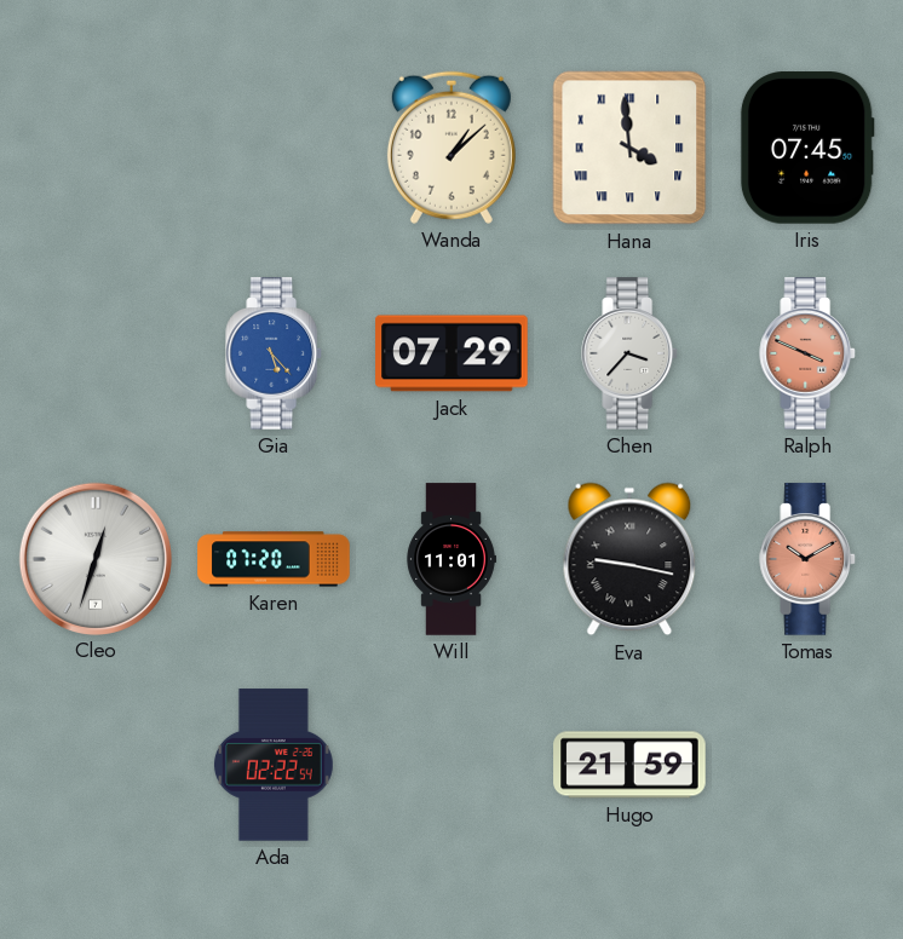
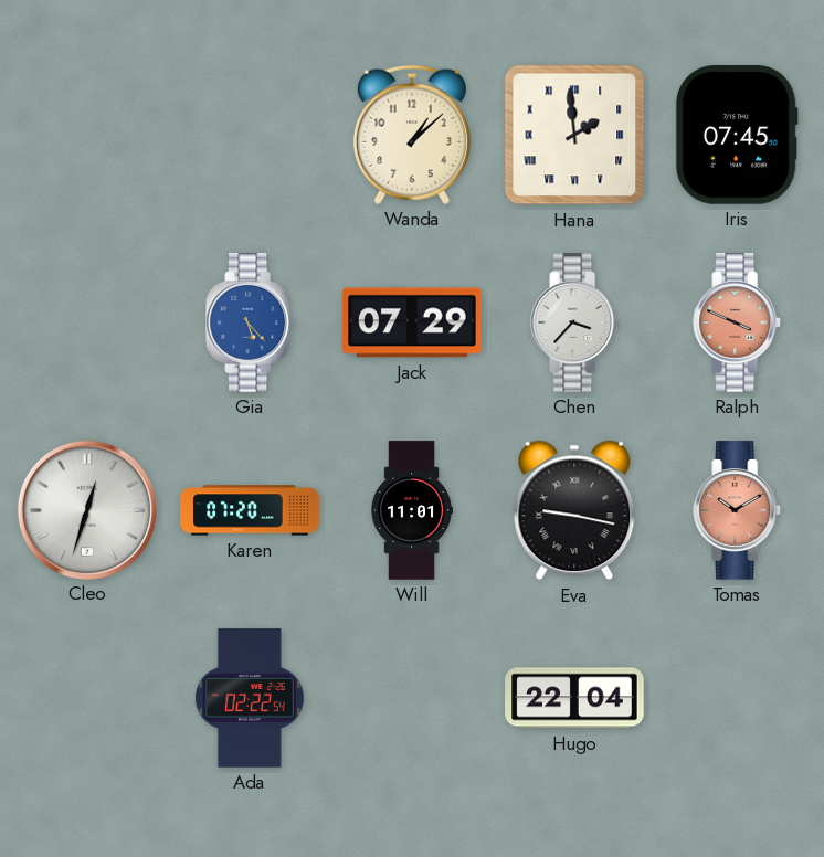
Hana: 3:59 -> 1:59 (574, 135)
Hugo: 21:59 -> 22:04 (574, 698)
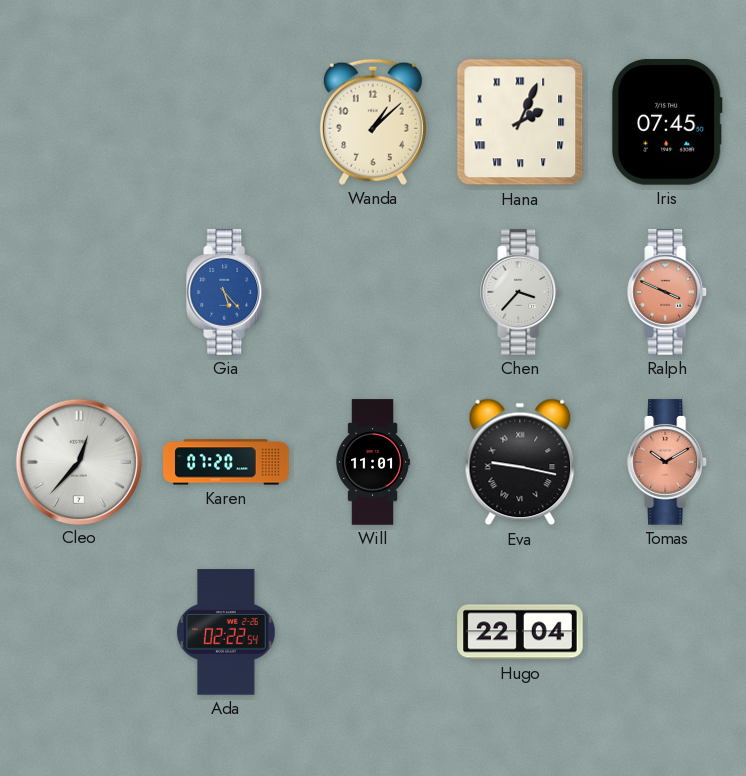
Hana: 1:59 -> 2:04 (520, 122)
Jack: 07:29 -> none (412, 322)
Cleo: 12:33 -> 12:37 (78, 461)
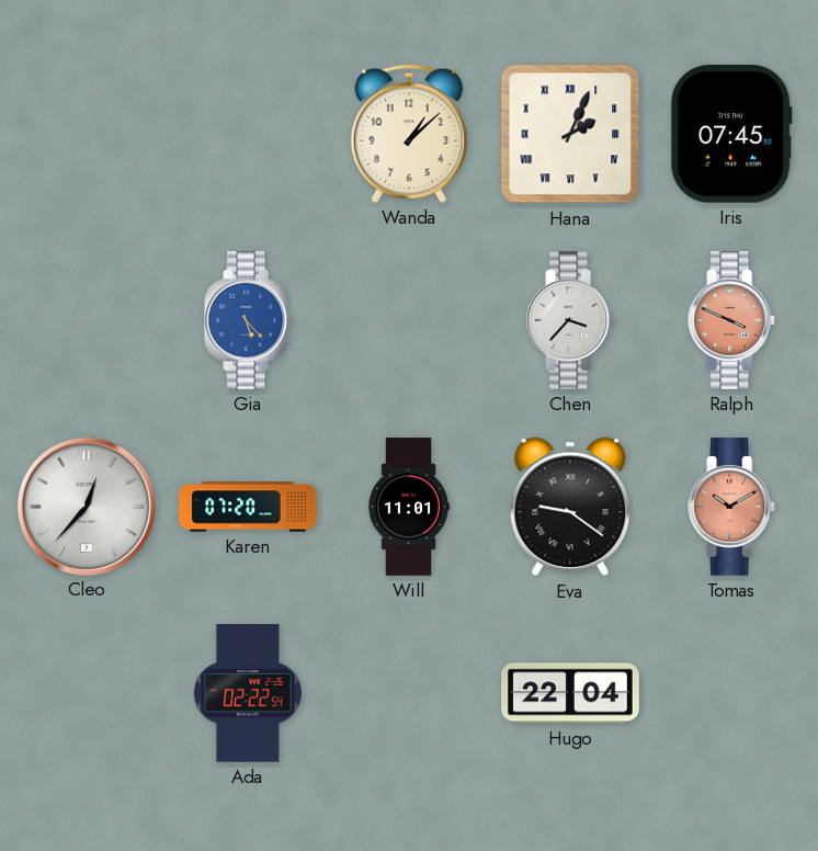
Eva: 9:17 -> 9:21 (570, 507)
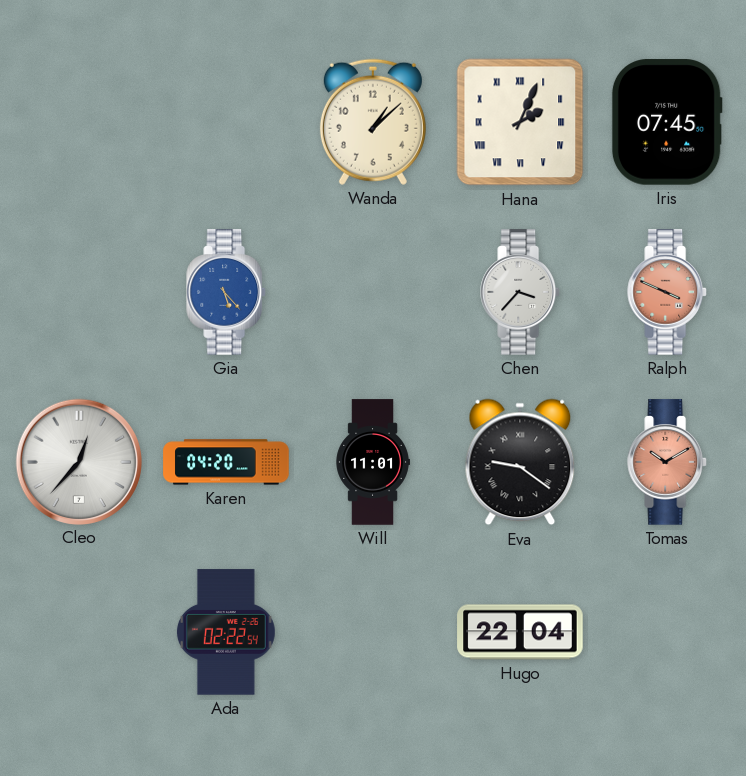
Karen: 07:20 -> 04:20 (226, 462)
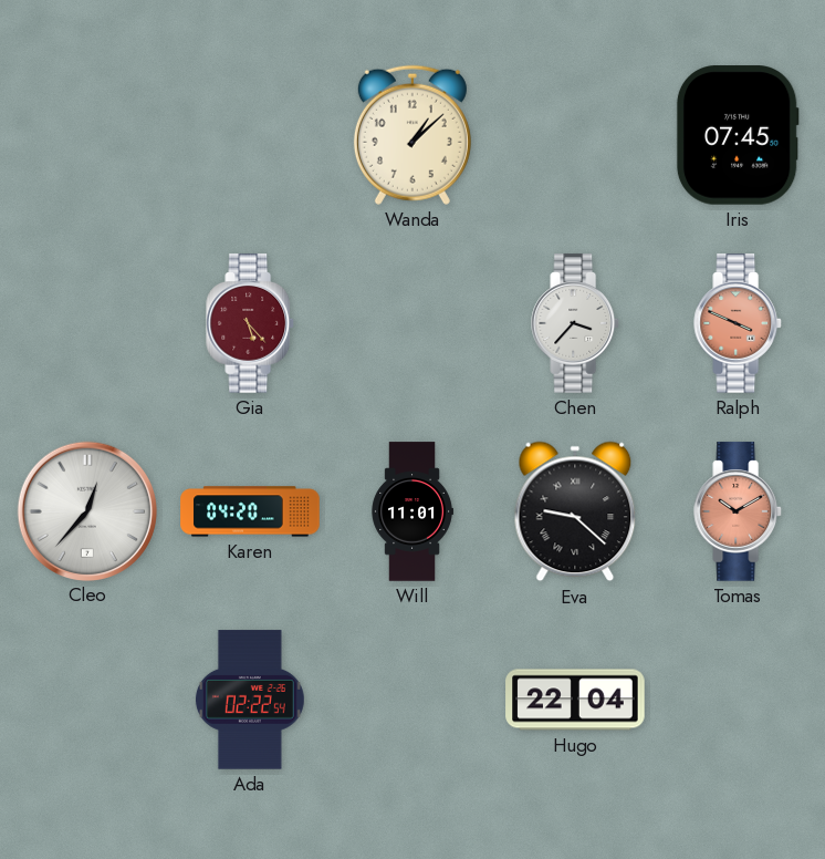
Hana: 2:04 -> none (520, 122)
Gia dial: blue -> burgundy (251, 323)
Eva: 9:21 -> 9:22 (575, 511)
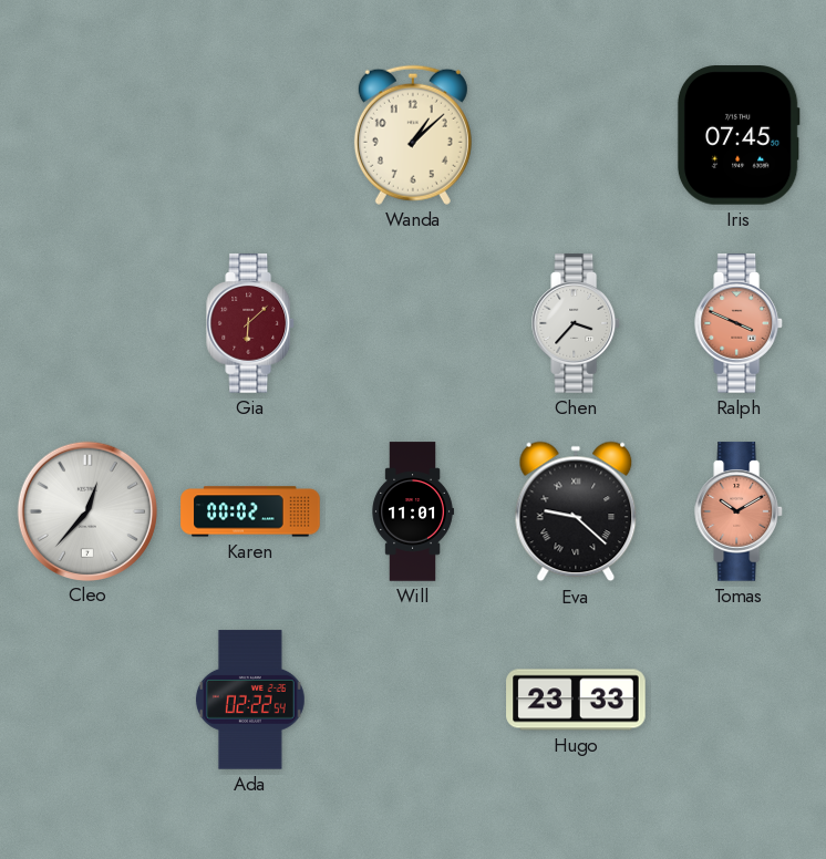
Gia: 5:23 -> 6:08 (251, 323)
Karen: 04:20 -> 00:02 (250, 511)
Hugo: 22:04 -> 23:33 (576, 700)
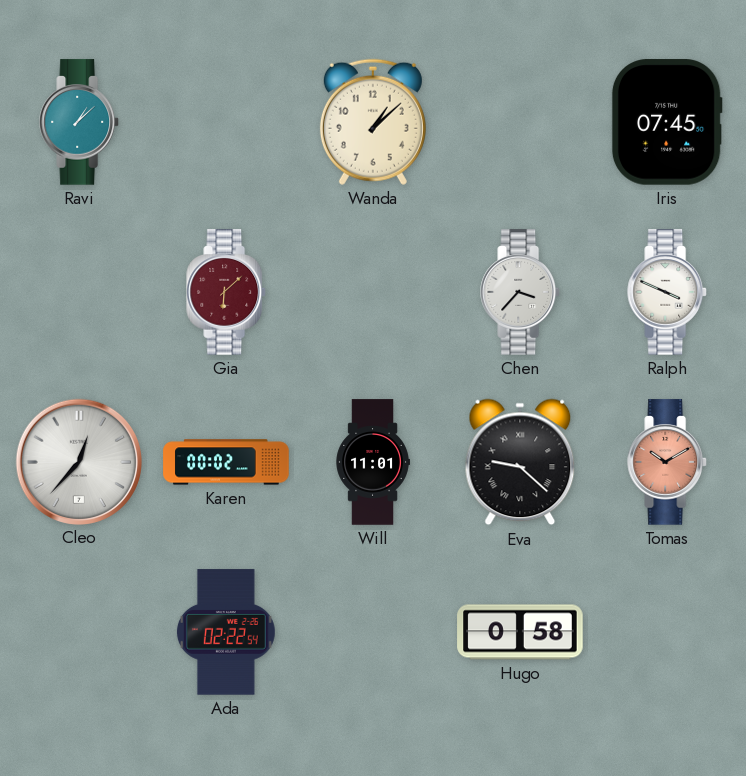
Ravi: none -> 1:08 (80, 122)
Ralph dial: salmon -> white (668, 292)
Hugo: 23:33 -> 0:58 (520, 632)
